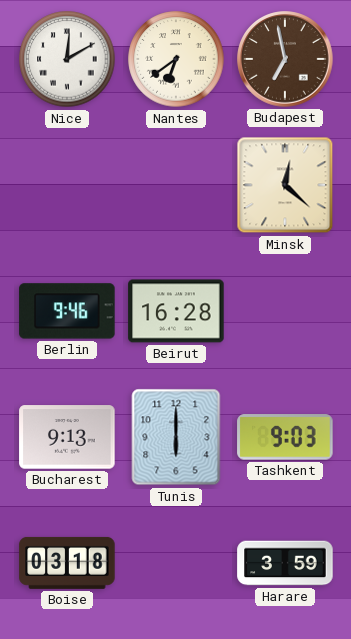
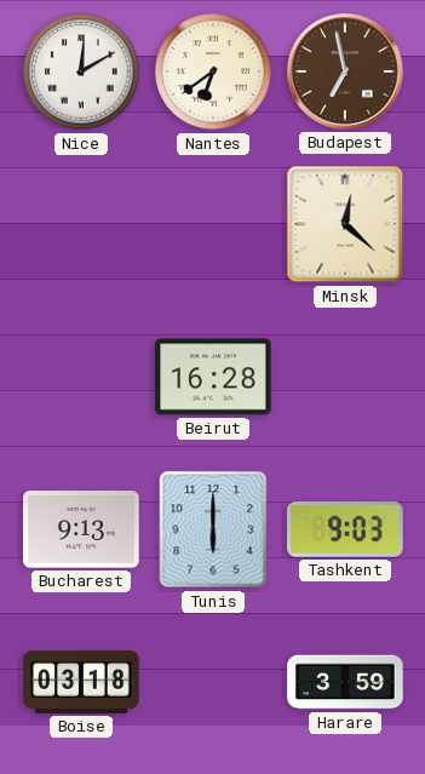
Berlin: 9:46 -> none (67, 311)
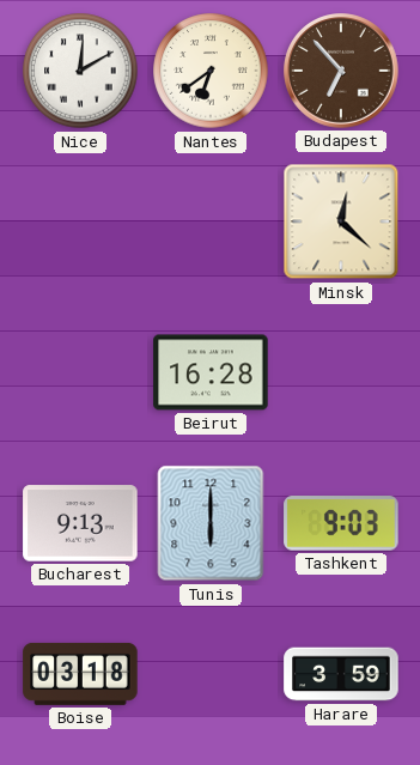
Budapest: 6:58 -> 6:53 (341, 71)
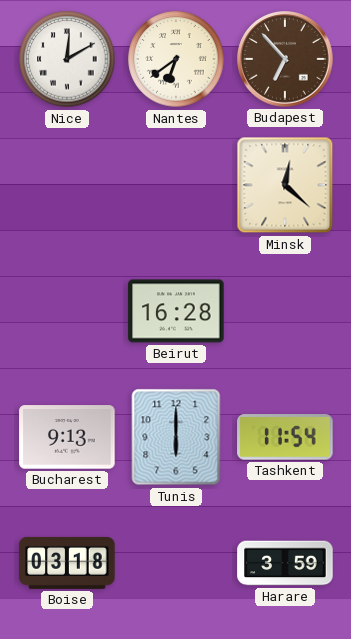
Tashkent: 9:03 -> 11:54 (285, 437)
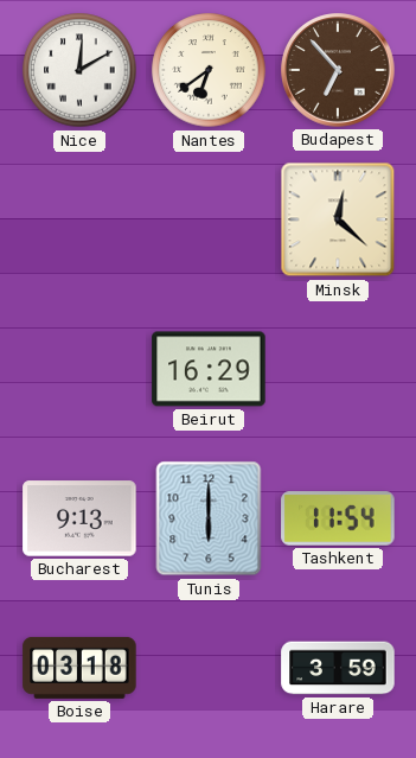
Beirut: 16:28 -> 16:29 (209, 369)
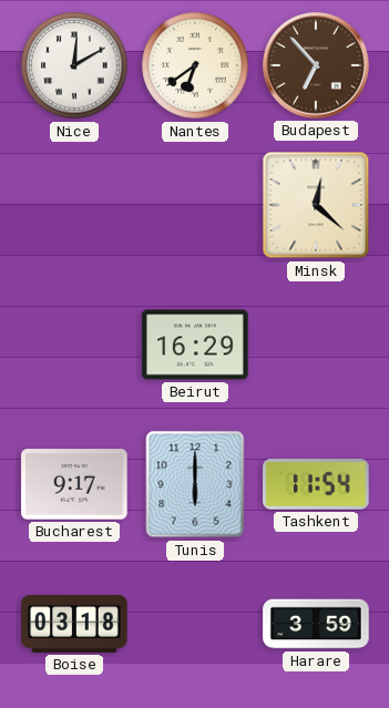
Bucharest: 9:13 -> 9:17 (74, 484)
